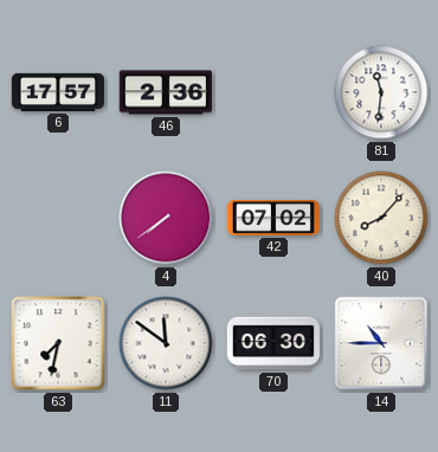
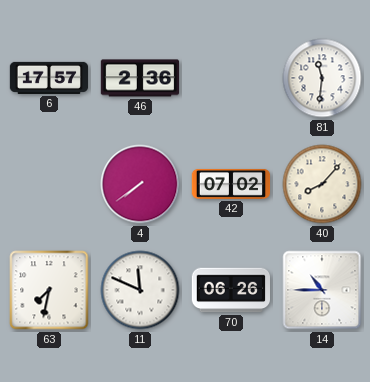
11: 11:51 -> 11:49 (140, 290)
70: 06:30 -> 06:26 (230, 290)
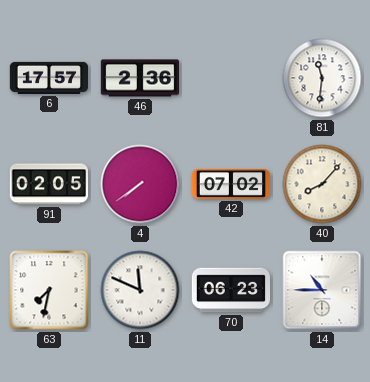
91: none -> 02:05 (48, 184)
70: 06:26 -> 06:23 (230, 290)
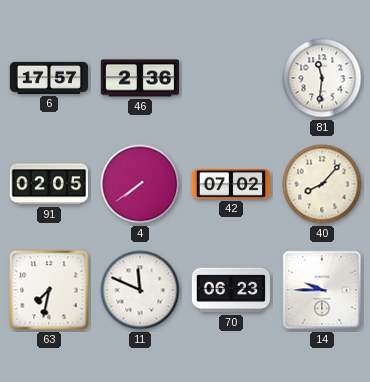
14: 10:45 -> 9:45 (322, 290)
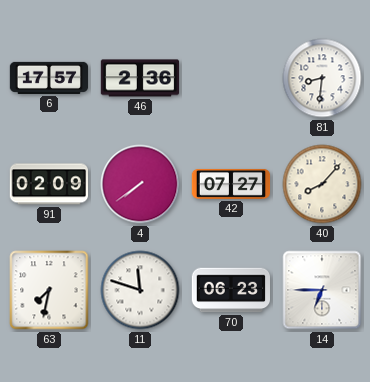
81: 11:31 -> 8:31 (322, 78)
91: 02:05 -> 02:09 (48, 184)
42: 07:02 -> 07:27 (231, 184)
11: 11:49 -> 11:48 (140, 290)
14: 9:45 -> 6:45 (322, 290)
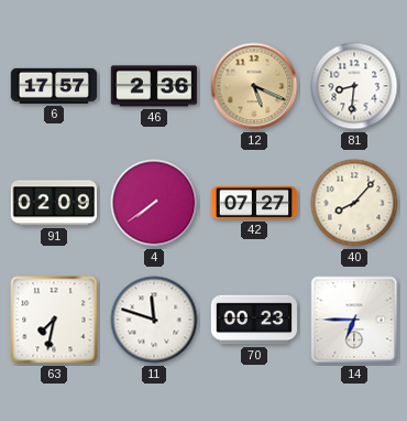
12: none -> 5:19 (254, 86)
70: 06:23 -> 00:23 (253, 320)
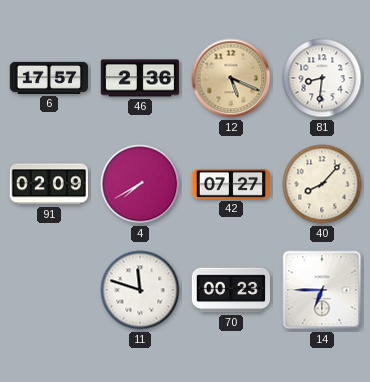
4: 7:39 -> 7:40 (140, 184)
63: 7:32 -> none (54, 320)
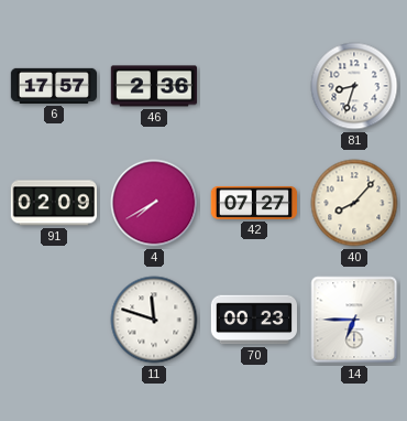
12: 5:19 -> none (231, 78)
81: 8:31 -> 8:33 (354, 86)
